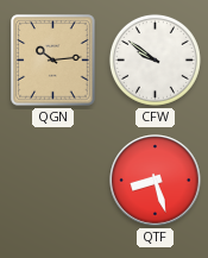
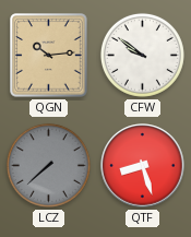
LCZ: none -> 7:38 (48, 165)
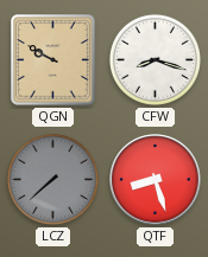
QGN: 10:14 -> 9:50 (53, 60)
CFW: 9:51 -> 8:18 (155, 59)
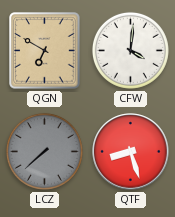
QGN: 9:50 -> 6:50 (45, 51)
CFW: 8:18 -> 4:01 (130, 50)
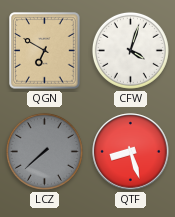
CFW: 4:01 -> 4:03 (130, 50)
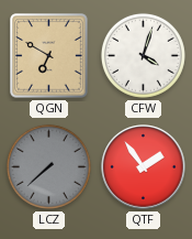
QTF: 8:27 -> 1:54 (144, 167)
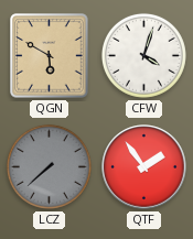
QGN: 6:50 -> 5:50 (50, 56)
